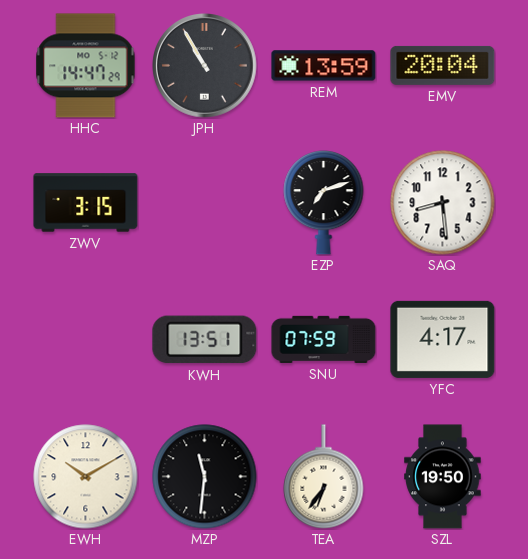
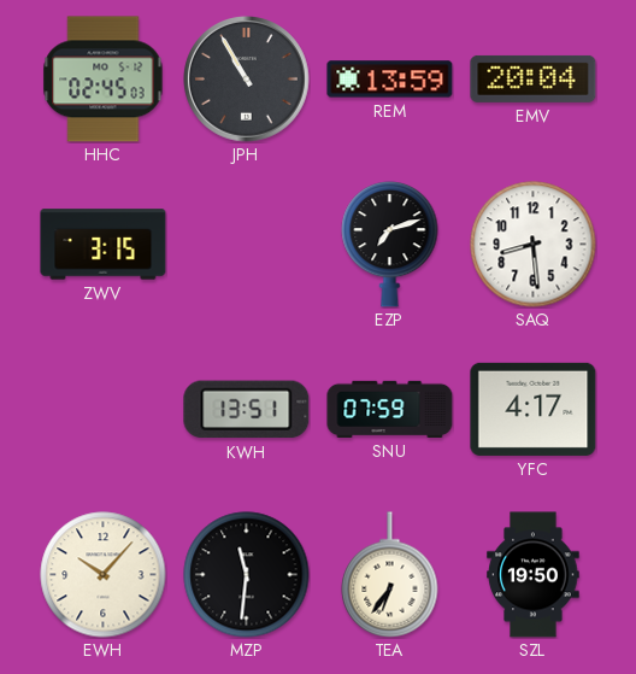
HHC: 14:47 -> 02:45 (104, 80)
EWH: 10:10 -> 10:07 (104, 575)
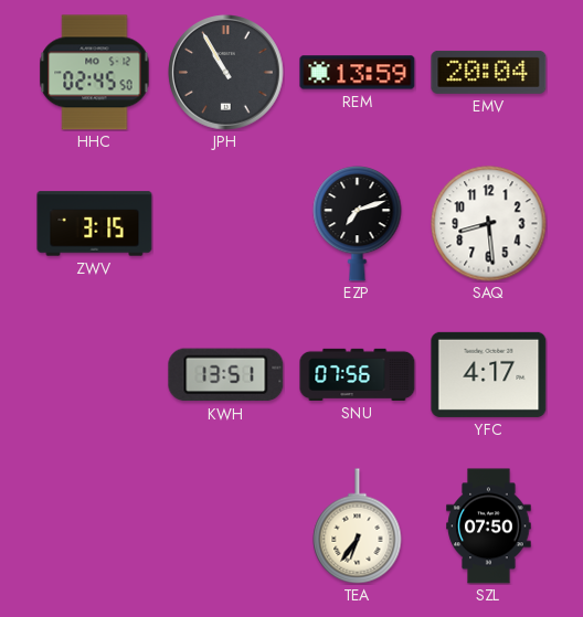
HHC: 02:45:03 -> 02:45:50 (95, 73)
SNU: 07:59 -> 07:56 (358, 374)
EWH: 10:07 -> none (104, 575)
MZP: 11:31 -> none (247, 575)
SZL: 19:50 -> 07:50 (489, 526)
